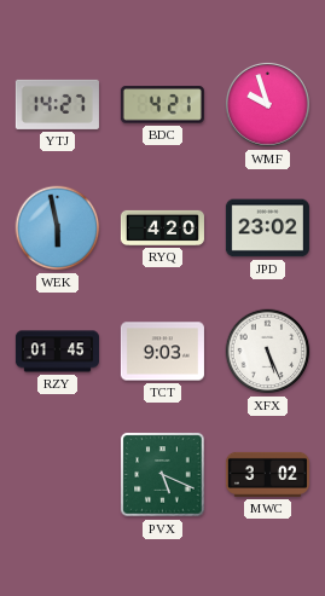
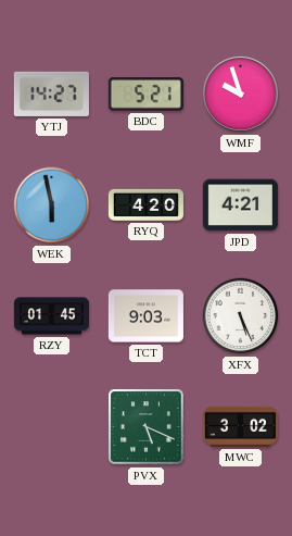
BDC: 4:21 -> 5:21 (145, 95)
JPD: 23:02 -> 4:21 (240, 205)
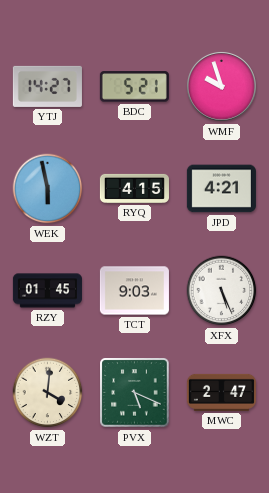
RYQ: 4:20 -> 4:15 (134, 188)
WZT: none -> 4:01 (48, 393)
MWC: 3:02 -> 2:47 (221, 392)
